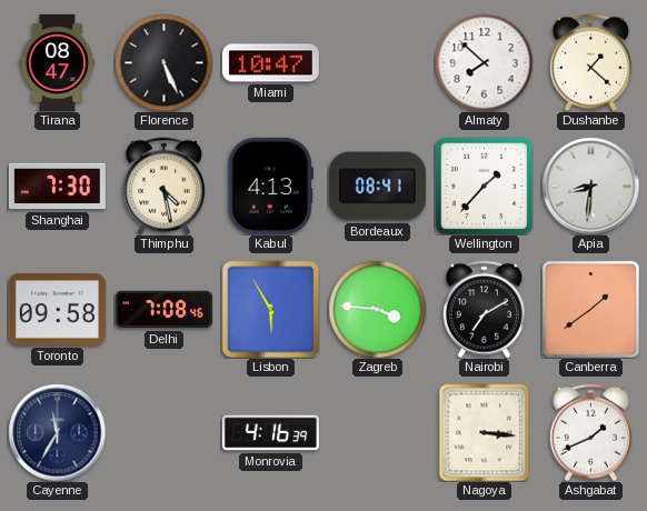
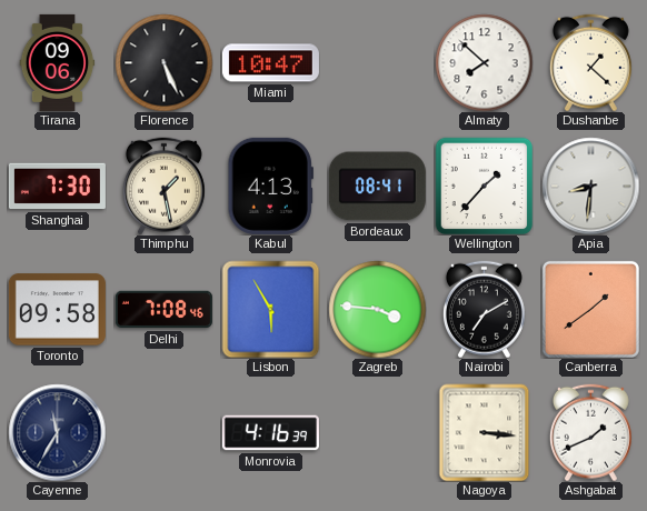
Tirana: 08:47 -> 09:06 (58, 62)
Thimphu: 4:28 -> 1:28 (163, 186)
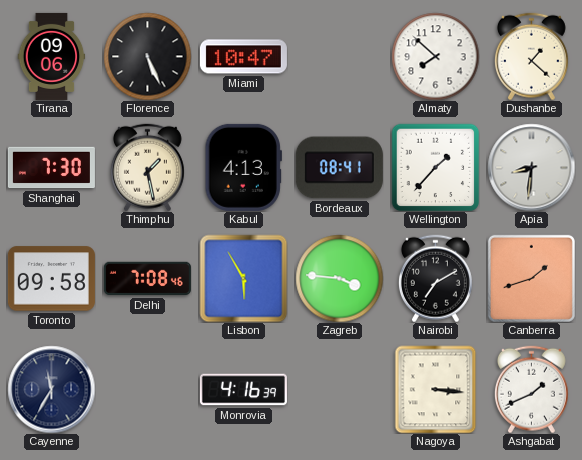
Canberra: 1:39 -> 1:42 (531, 278)
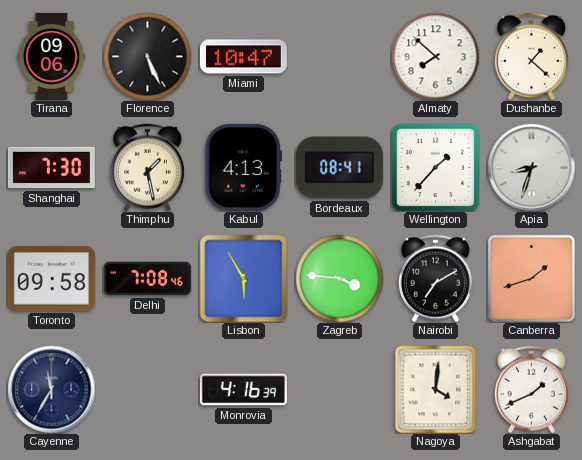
Apia: 8:31 -> 8:33 (531, 167)
Nagoya: 3:16 -> 4:01 (436, 389)
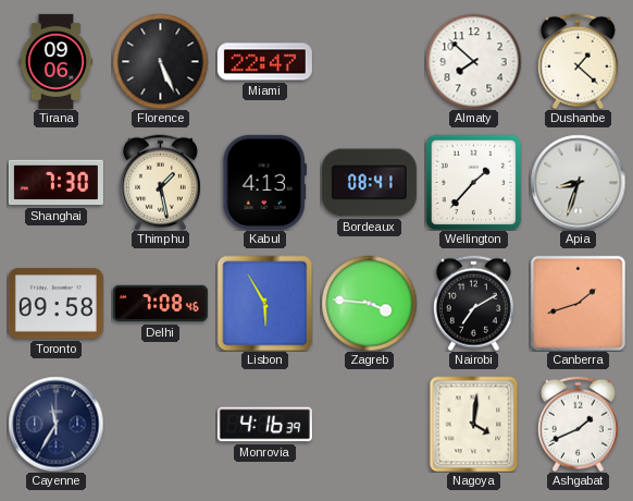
Miami: 10:47 -> 22:47 (264, 62)
